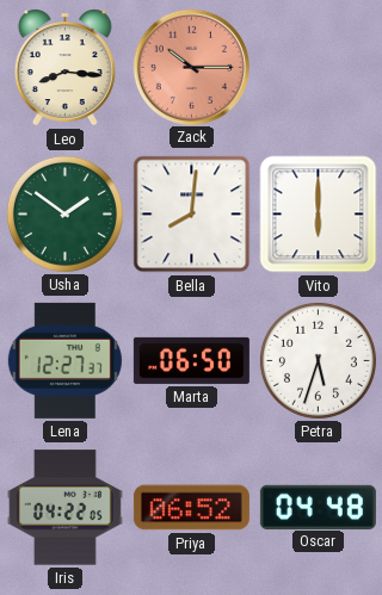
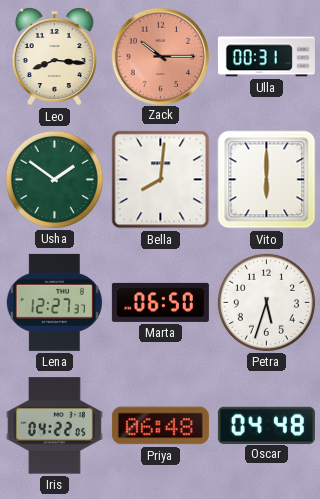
Ulla: none -> 00:31 (266, 57)
Priya: 06:52 -> 06:48 (160, 426)
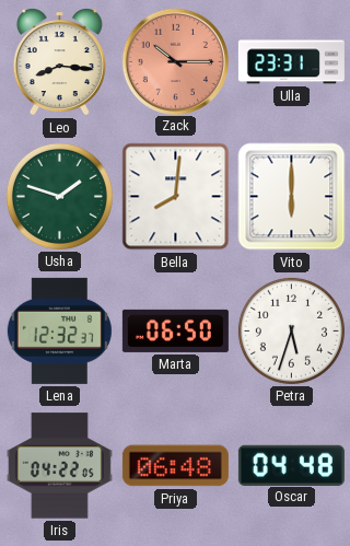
Ulla: 00:31 -> 23:31 (291, 62)
Usha: 1:51 -> 1:48 (59, 196)
Lena: 12:27 -> 12:32 (59, 330)
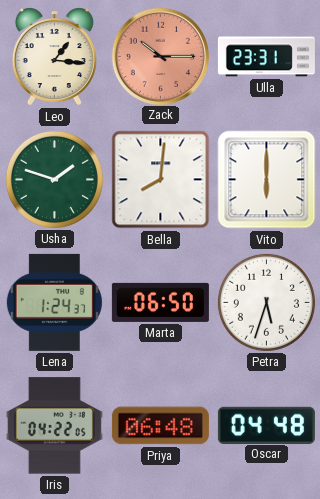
Leo: 8:16 -> 1:16 (54, 57)
Lena: 12:32 -> 1:24 (54, 302)
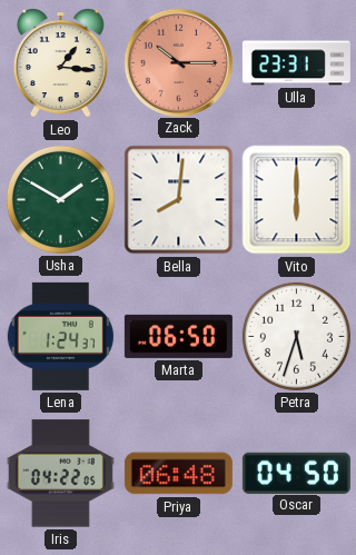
Usha: 1:48 -> 1:50 (60, 199)
Oscar: 04:48 -> 04:50 (296, 473)
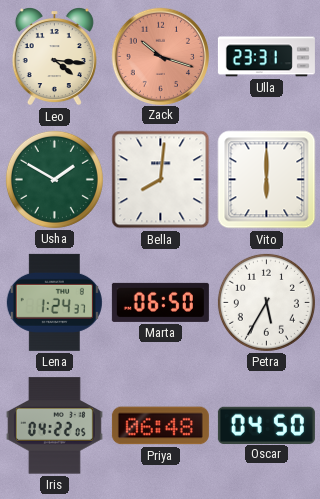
Leo: 1:16 -> 4:16 (54, 57)
Zack: 10:15 -> 10:18 (160, 56)
Petra: 5:33 -> 5:35 (266, 302)
